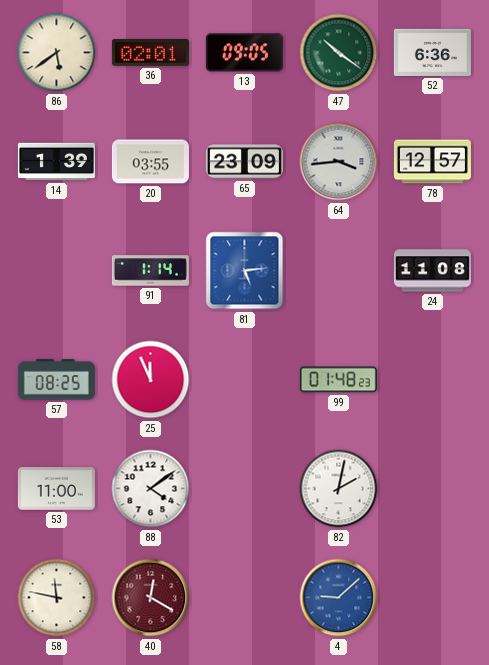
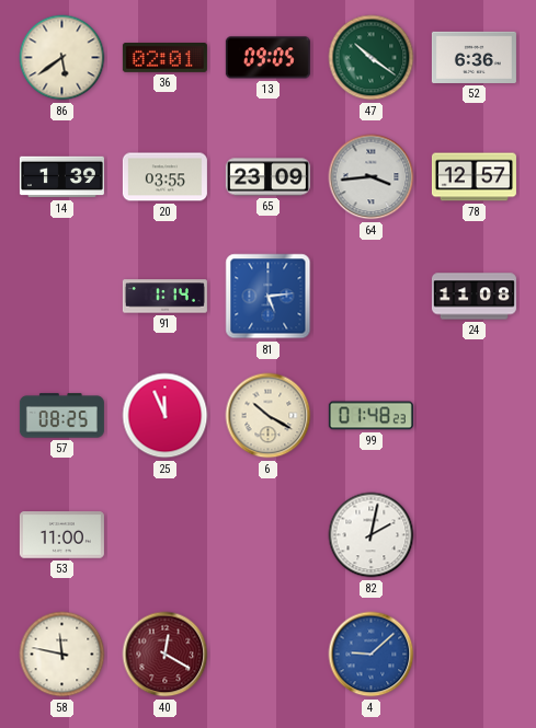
6: none -> 10:20 (269, 416)
88: 4:09 -> none (151, 489)
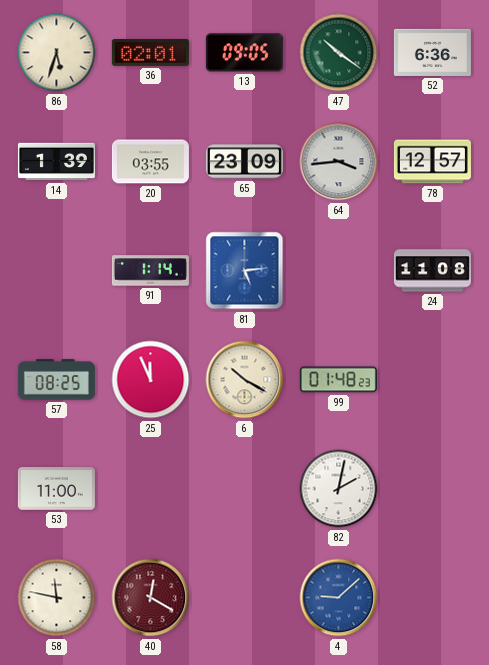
86: 5:39 -> 5:33 (57, 53)
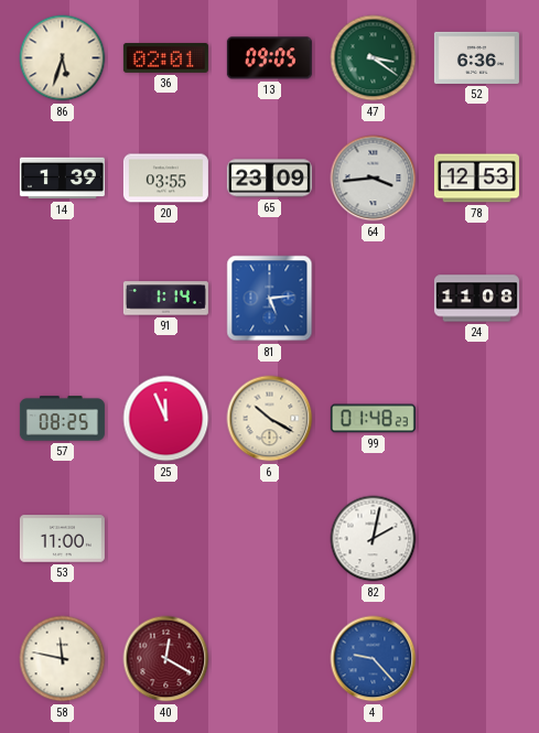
47: 10:21 -> 3:21 (374, 58)
78: 12:57 -> 12:53 (476, 179)
4: 9:08 -> 9:23 (374, 659)
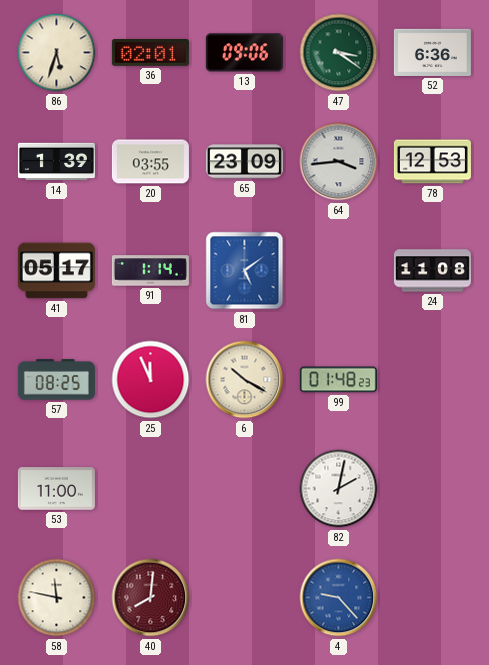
13: 09:05 -> 09:06 (244, 53)
41: none -> 05:17 (56, 271)
81: 5:14 -> 5:09 (245, 271)
40: 12:20 -> 8:01 (151, 598)
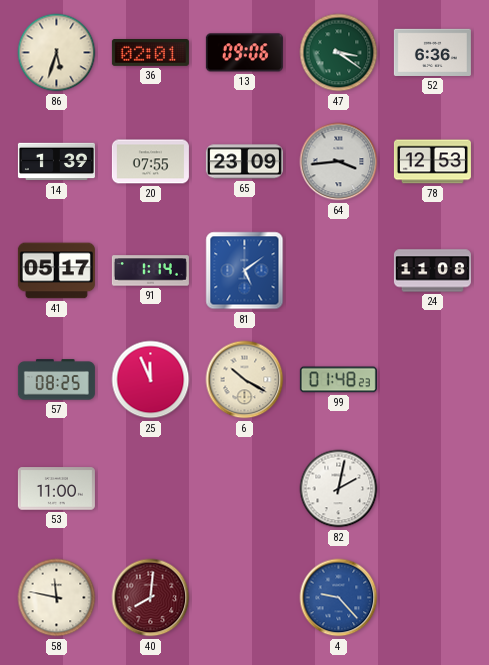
20: 03:55 -> 07:55 (150, 162)
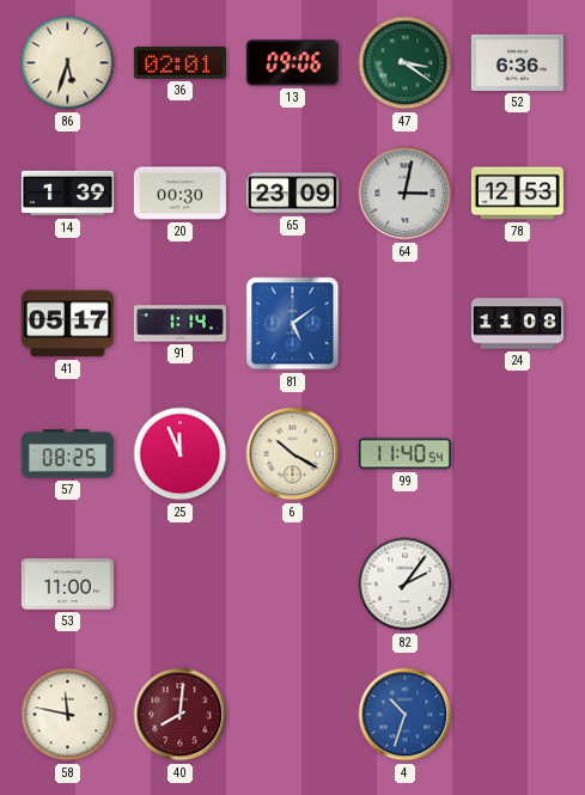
20: 07:55 -> 00:30 (179, 194)
64: 3:44 -> 3:02 (406, 194)
99: 01:48 -> 11:40 (404, 454)
82: 2:02 -> 2:06 (406, 585)
4: 9:23 -> 10:33 (406, 715)
